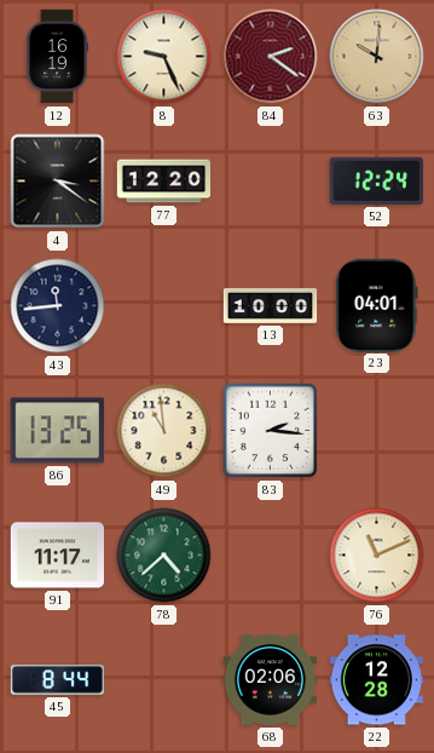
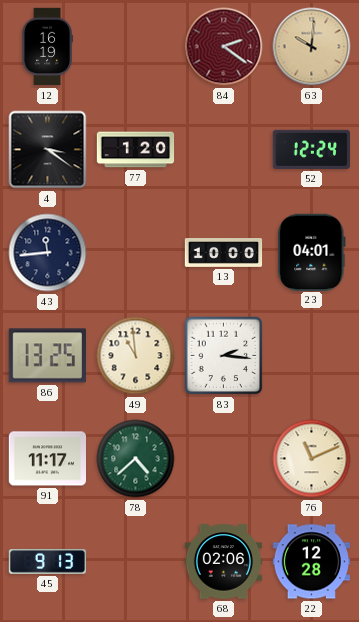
8: 9:26 -> none (164, 57)
77: 12:20 -> 1:20 (136, 150)
45: 8:44 -> 9:13 (48, 562)
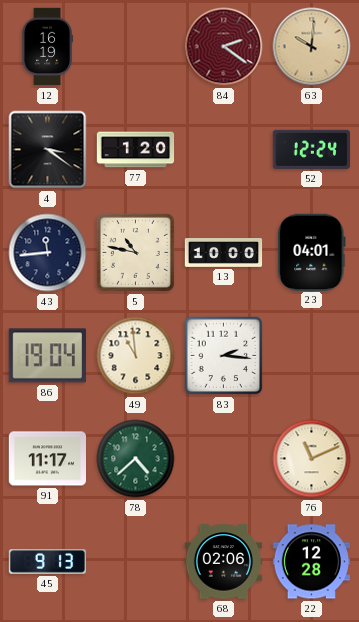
5: none -> 10:47 (135, 252)
86: 13:25 -> 19:04 (47, 356)
